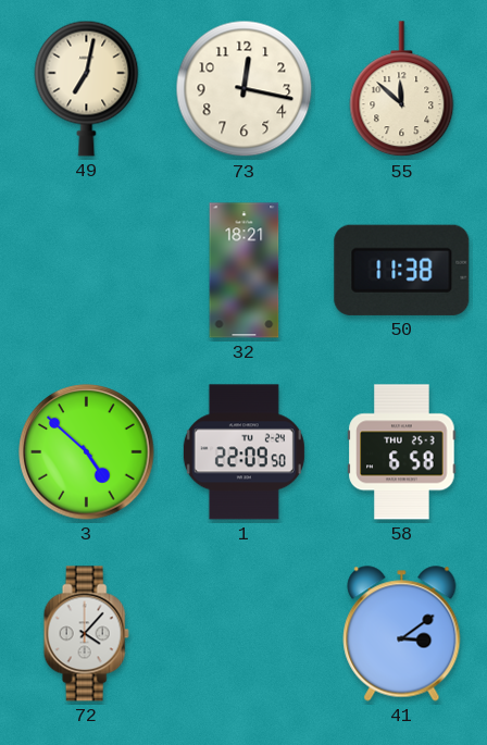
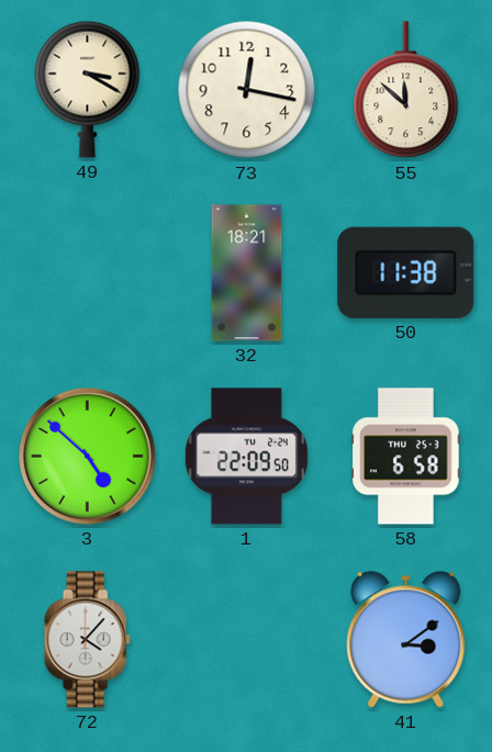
49: 7:02 -> 3:20 (88, 89)
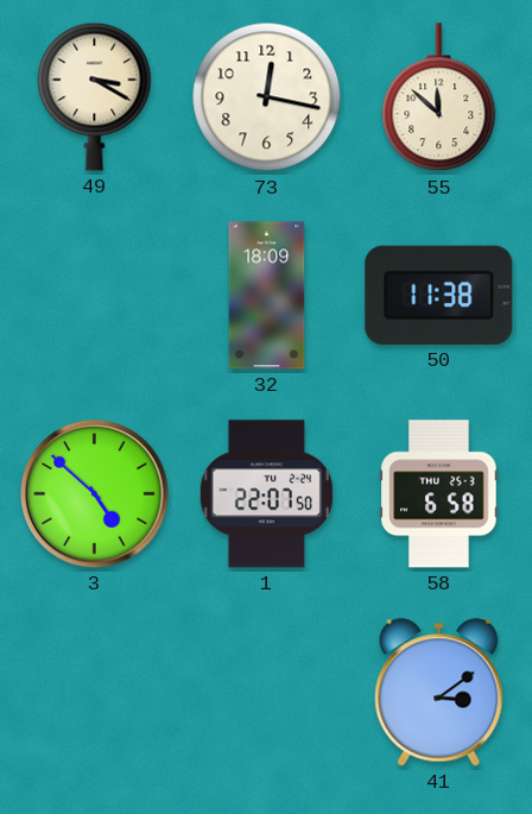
32: 18:21 -> 18:09 (267, 296)
1: 22:09 -> 22:07 (266, 494)
72: 4:07 -> none (87, 640)
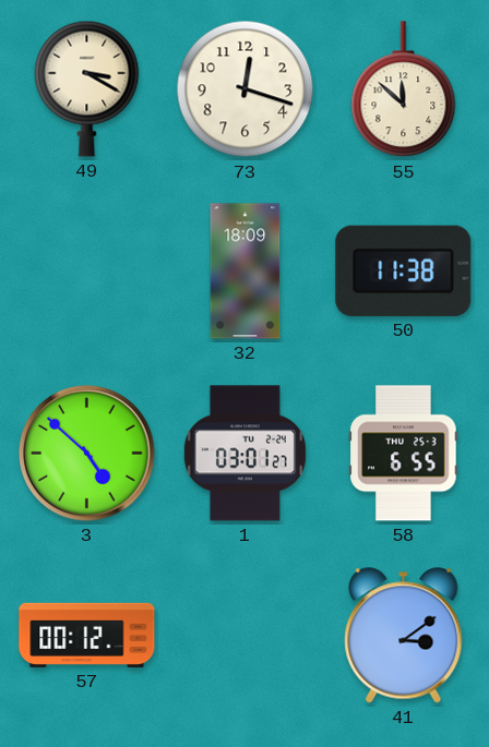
73: 12:17 -> 12:18 (246, 89)
1: 22:07 -> 03:01 (244, 454)
58: 6:58 -> 6:55 (404, 454)
57: none -> 00:12 (87, 635)
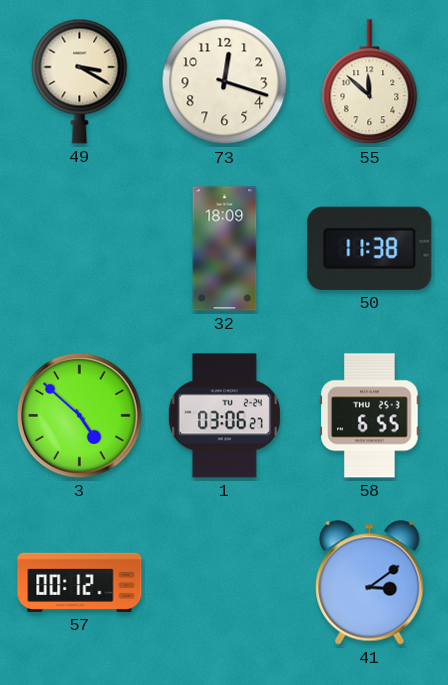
1: 03:01 -> 03:06 (224, 416)
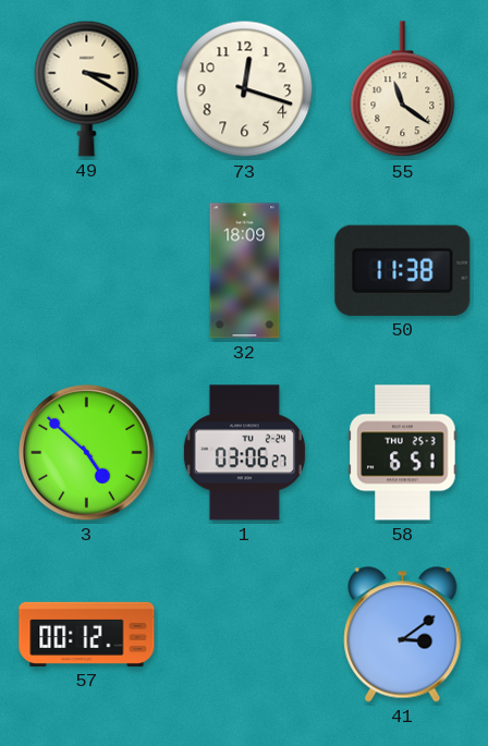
55: 11:52 -> 11:21 (403, 89)
58: 6:55 -> 6:51 (403, 453)
